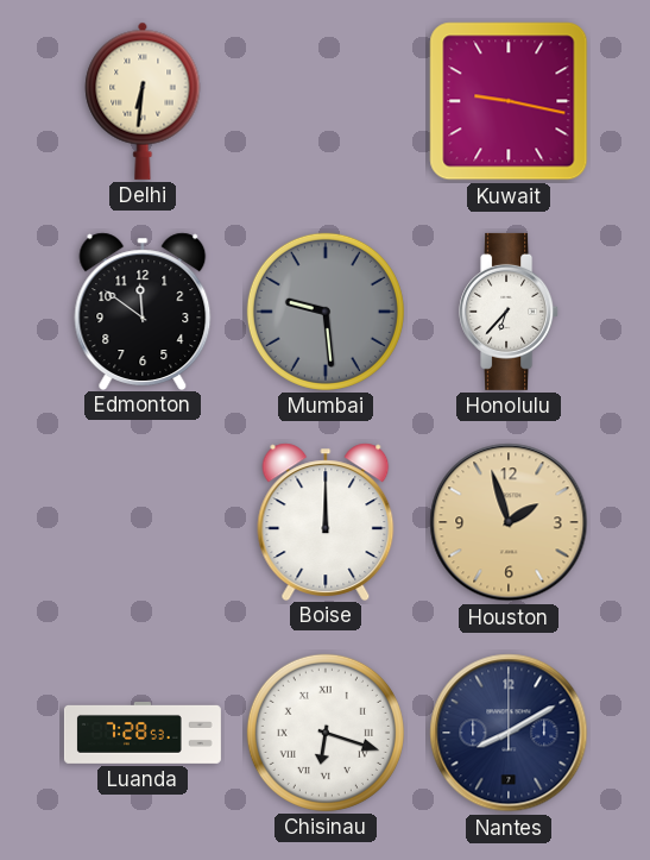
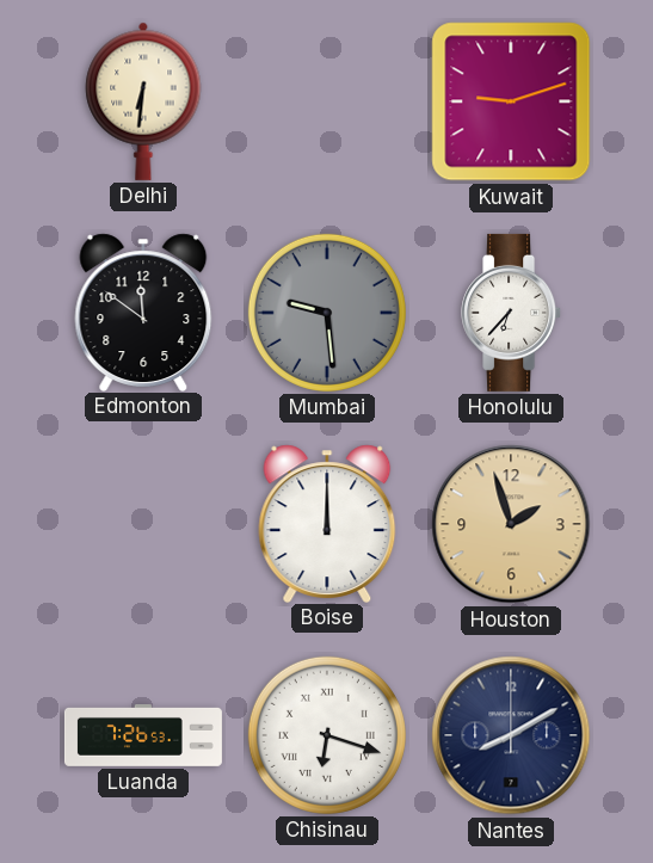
Kuwait: 9:17 -> 9:12 (511, 101)
Luanda: 7:28 -> 7:26 (143, 735)
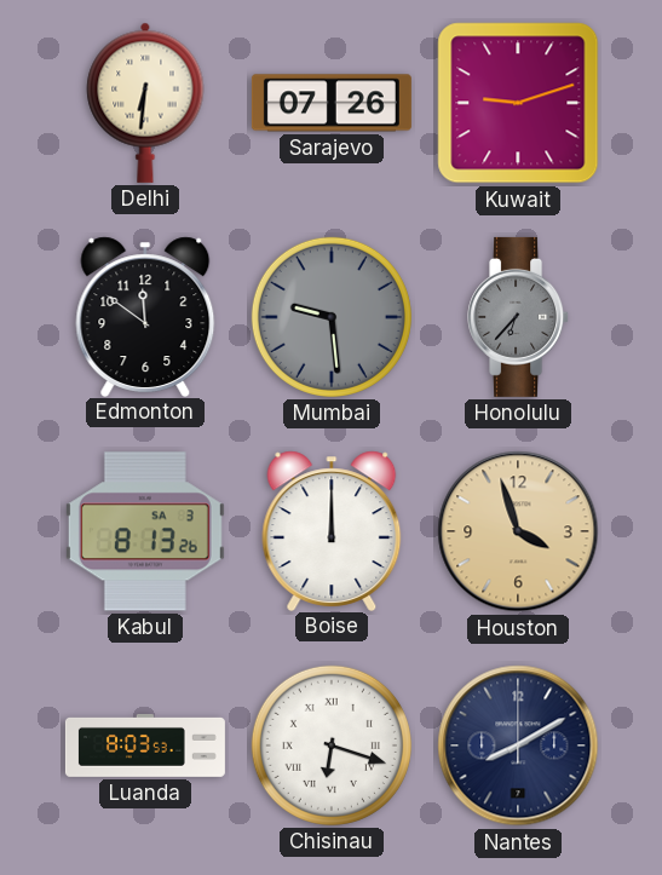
Sarajevo: none -> 07:26 (332, 103)
Honolulu dial: white -> grey (519, 317)
Kabul: none -> 8:13 (145, 531)
Houston: 1:57 -> 3:57 (518, 531)
Luanda: 7:26 -> 8:03 (145, 746)
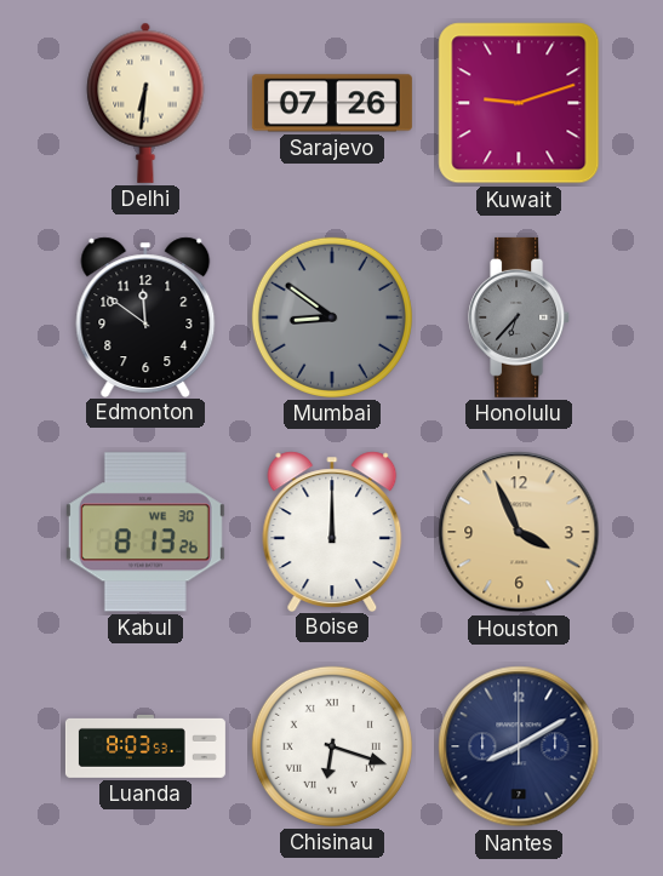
Mumbai: 9:29 -> 8:51 (332, 317)
Kabul date: SA 3 -> WE 30 (145, 532)
Houston: 3:57 -> 3:56 (519, 532)
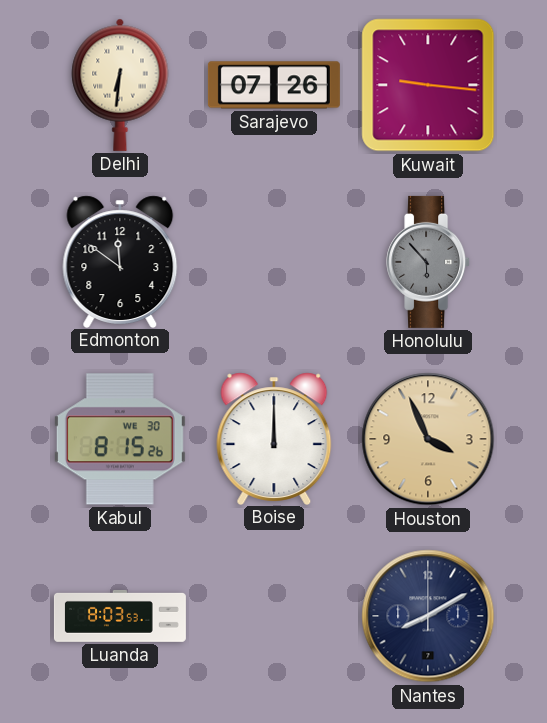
Kuwait: 9:12 -> 9:16 (428, 85)
Mumbai: 8:51 -> none (332, 317)
Honolulu: 6:37 -> 5:53 (429, 262)
Kabul: 8:13 -> 8:15 (120, 439)
Chisinau: 6:18 -> none (332, 746)
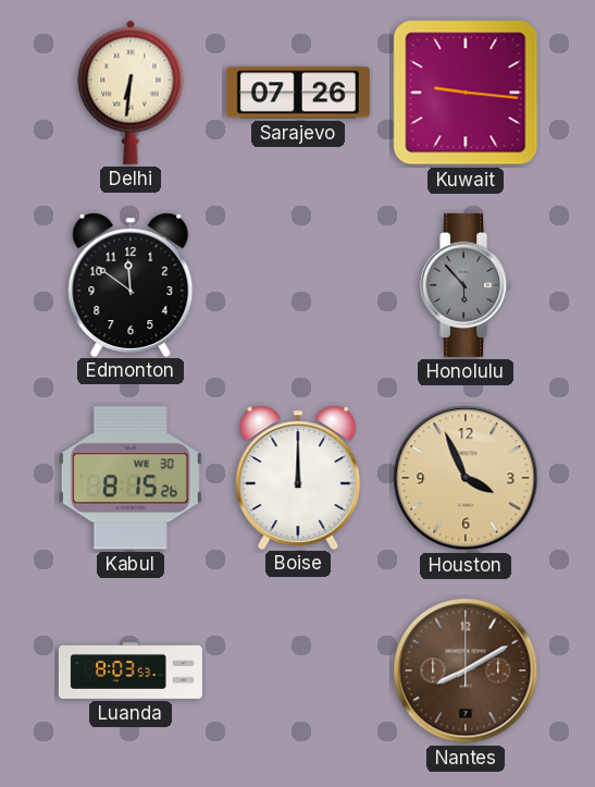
Nantes dial: navy -> brown (466, 671)
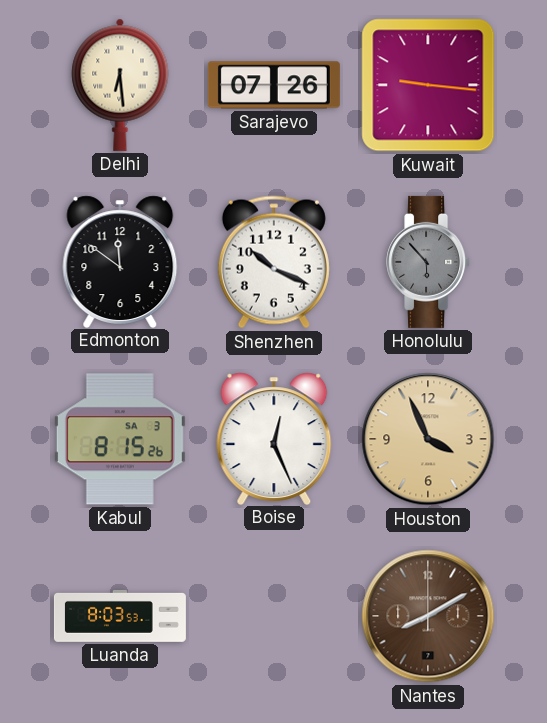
Delhi: 6:31 -> 6:29 (120, 85)
Shenzhen: none -> 10:19 (274, 262)
Kabul date: WE 30 -> SA 3 (120, 439)
Boise: 12:00 -> 12:26 (274, 438)
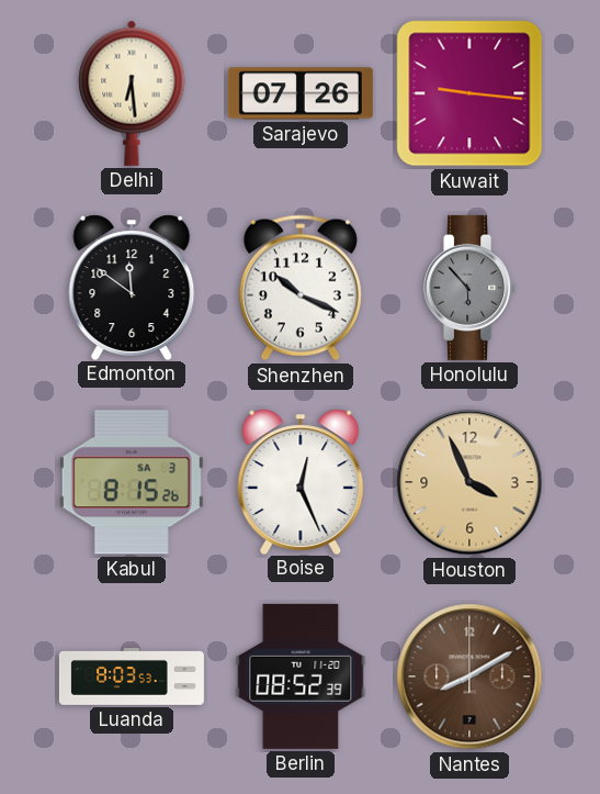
Berlin: none -> 08:52 (301, 676)
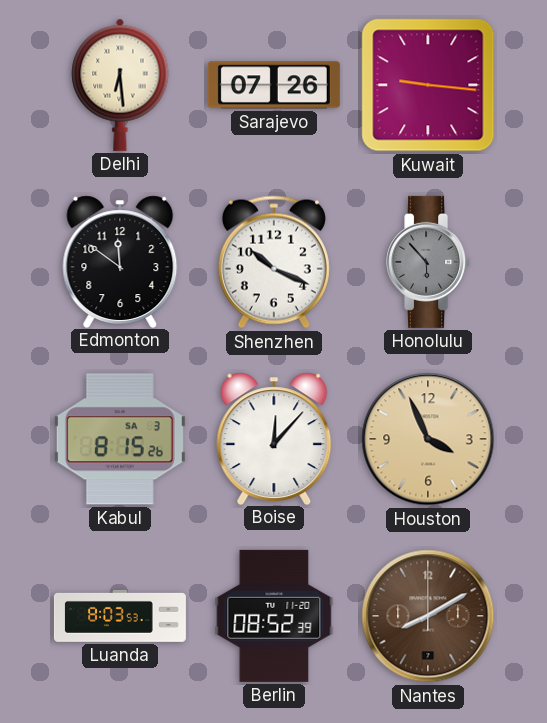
Boise: 12:26 -> 12:07 (274, 438)
